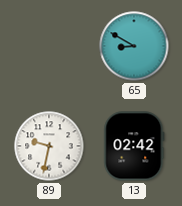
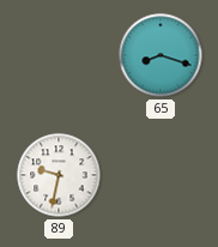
65: 8:50 -> 8:18 (161, 55)
13: 02:42 -> none (134, 146)
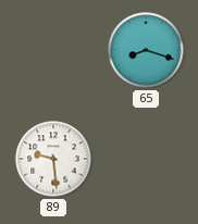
89: 9:32 -> 9:29 (53, 159)
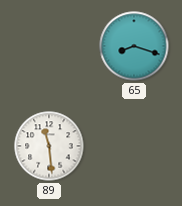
89: 9:29 -> 11:29 (49, 146)
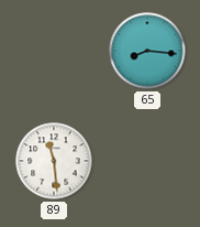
65: 8:18 -> 8:16 (147, 51)
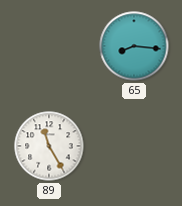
89: 11:29 -> 11:25 (49, 146)
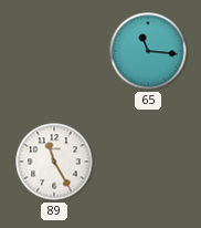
65: 8:16 -> 11:16 (148, 51)
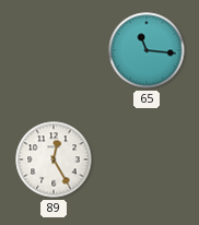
89: 11:25 -> 12:25 (54, 159)
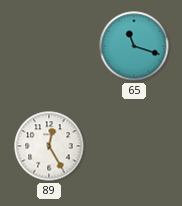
65: 11:16 -> 11:18 (134, 46)
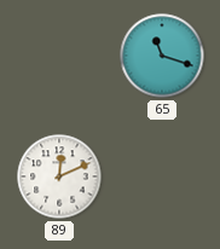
89: 12:25 -> 12:11 (59, 176)
